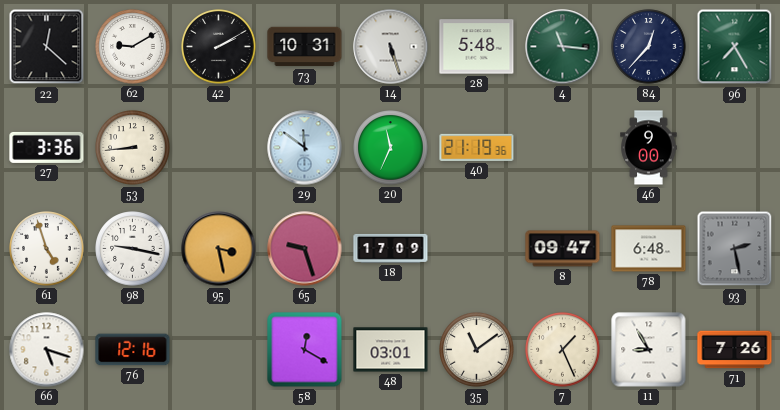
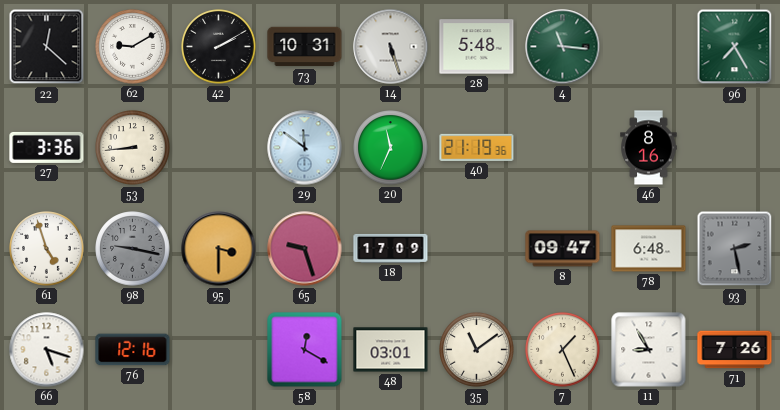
84: 12:37 -> none (649, 47)
46: 9:00 -> 8:16 (649, 148)
98 dial: white -> grey (133, 249)
95: 3:28 -> 3:30 (219, 249)
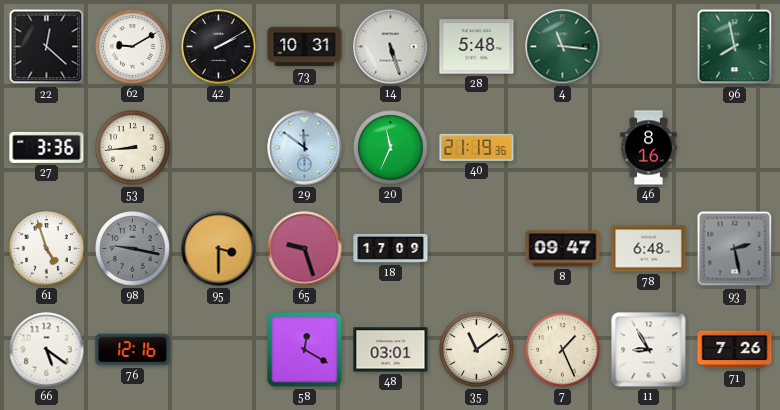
96: 7:25 -> 7:58 (735, 47)
66: 5:18 -> 5:21 (47, 350)
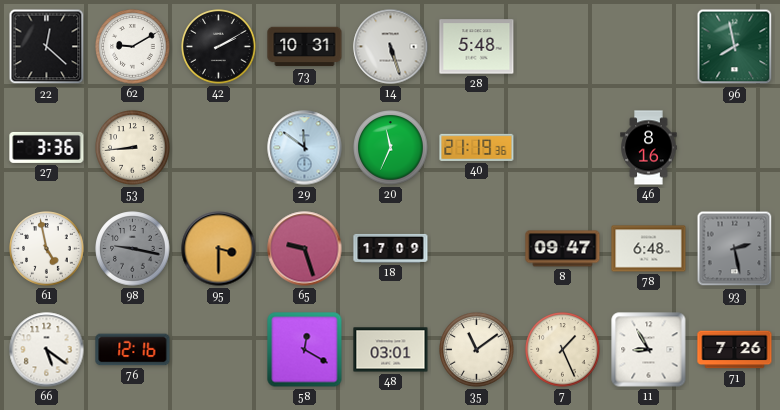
4: 11:16 -> none (563, 47)
61: 4:57 -> 4:58 (47, 249)
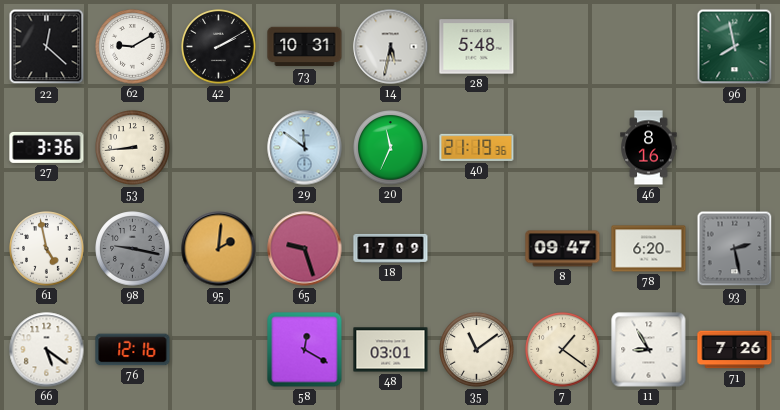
14: 5:27 -> 5:32 (391, 47)
95: 3:30 -> 2:01 (219, 249)
78: 6:48 -> 6:20 (649, 249)
7: 1:26 -> 1:21 (563, 350)
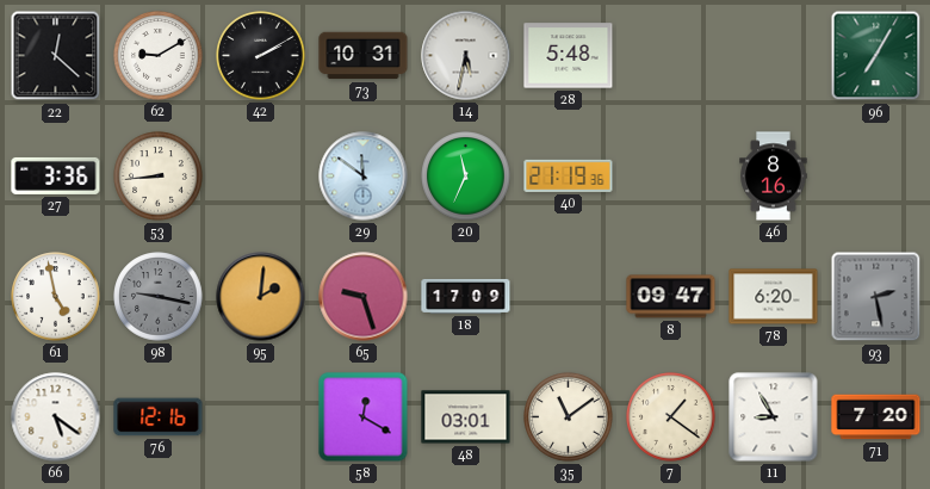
96: 7:58 -> 7:05 (876, 56)
71: 7:26 -> 7:20 (876, 417)
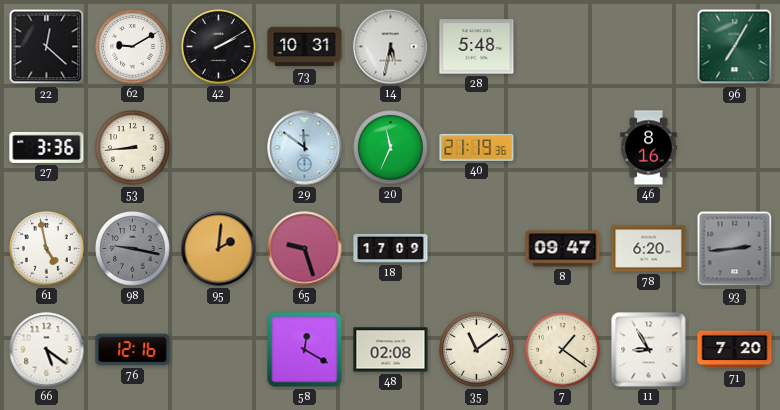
93: 2:28 -> 2:44 (735, 249)
48: 03:01 -> 02:08 (391, 350)
